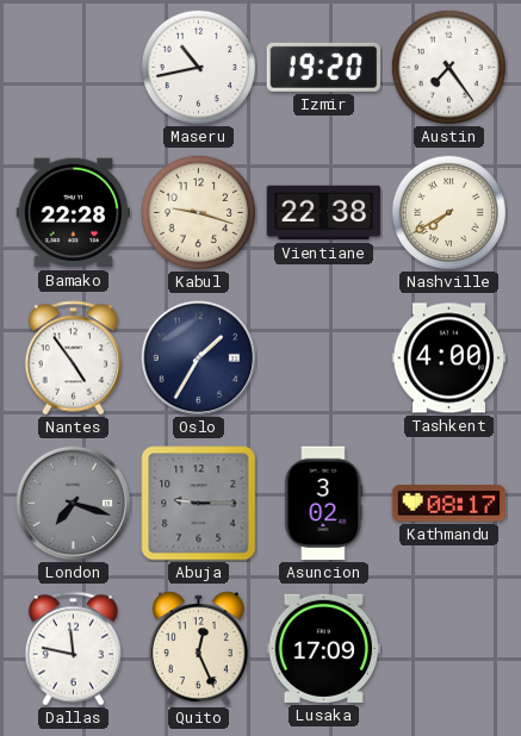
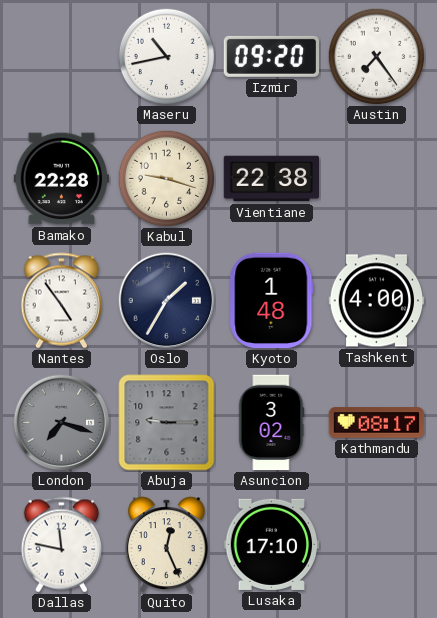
Izmir: 19:20 -> 09:20 (271, 56)
Nashville: 7:40 -> none (448, 212)
Kyoto: none -> 1:48 (272, 301)
Lusaka: 17:09 -> 17:10 (271, 544)
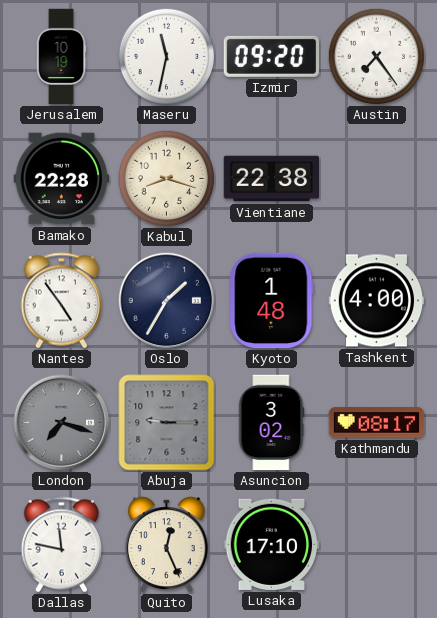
Jerusalem: none -> 10:19 (61, 57)
Maseru: 10:43 -> 11:32 (166, 56)
Kabul: 9:18 -> 8:18 (166, 178)
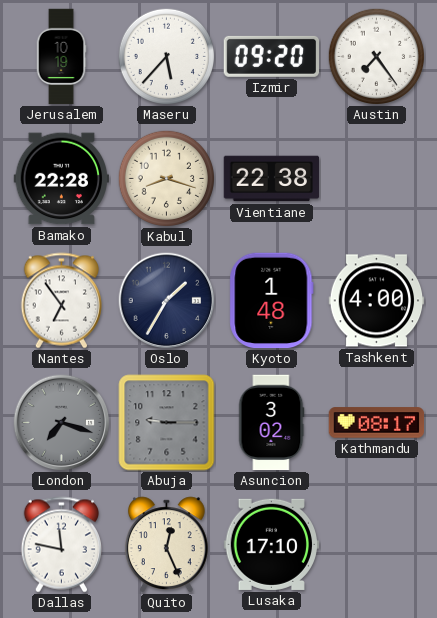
Maseru: 11:32 -> 5:37 (166, 56)
Nantes: 4:54 -> 6:54 (61, 301)
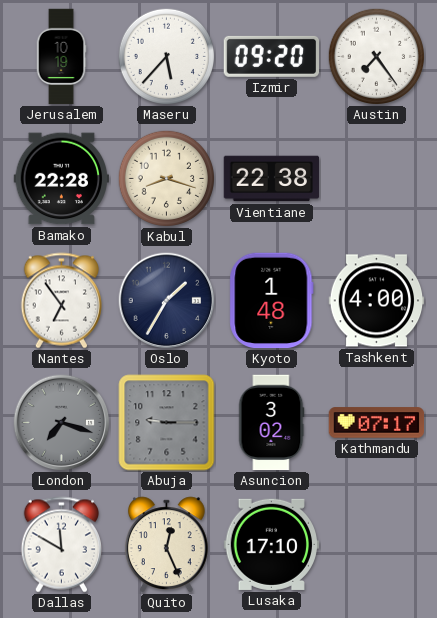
Kathmandu: 08:17 -> 07:17 (377, 423)
Dallas: 11:47 -> 11:50 (61, 545)
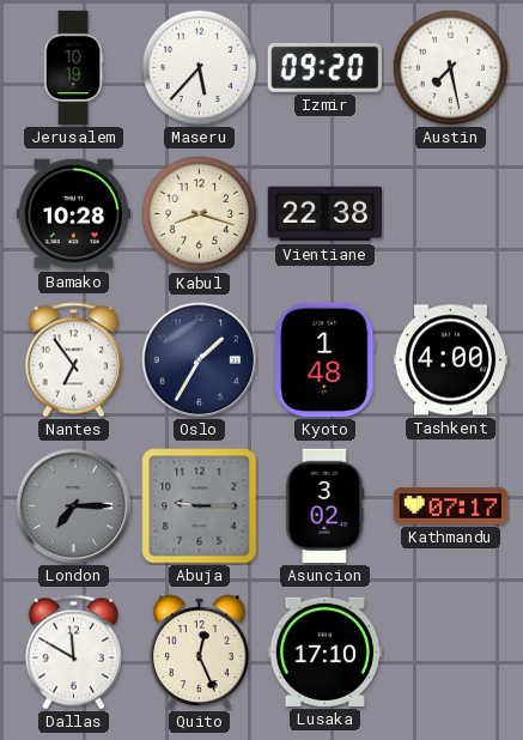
Austin: 7:24 -> 7:28 (450, 67)
Bamako: 22:28 -> 10:28 (74, 214)
London: 7:18 -> 7:15 (74, 507)
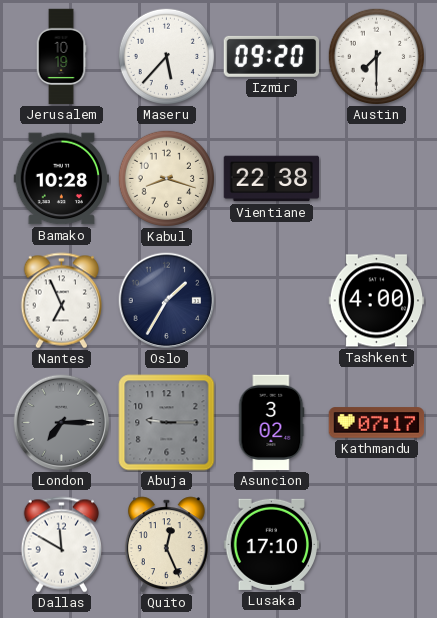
Austin: 7:28 -> 7:30 (376, 56)
Nantes: 6:54 -> 6:56 (61, 301)
Kyoto: 1:48 -> none (326, 360)
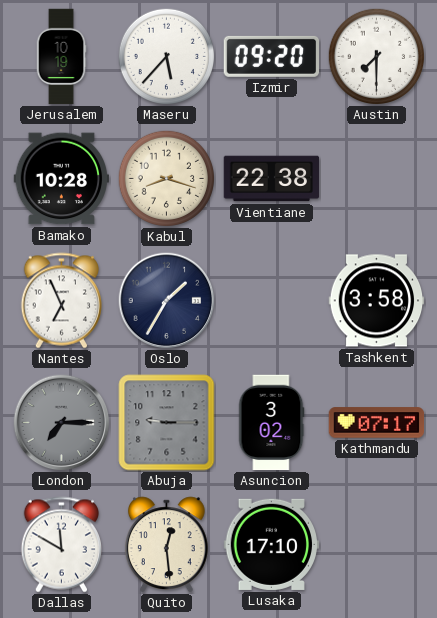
Tashkent: 4:00 -> 3:58 (377, 301)
Quito: 12:26 -> 12:29 (166, 544)
